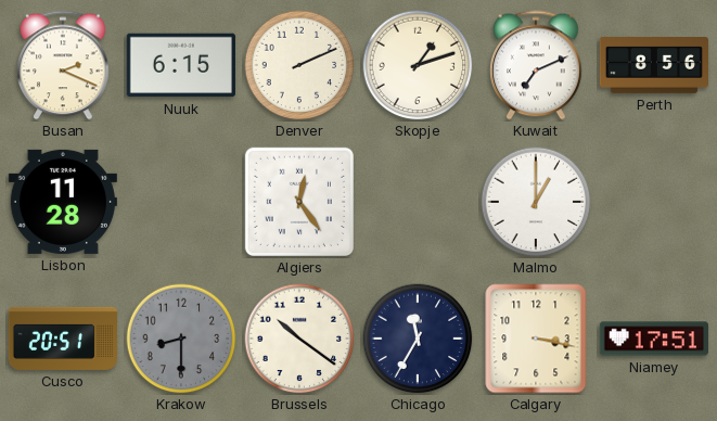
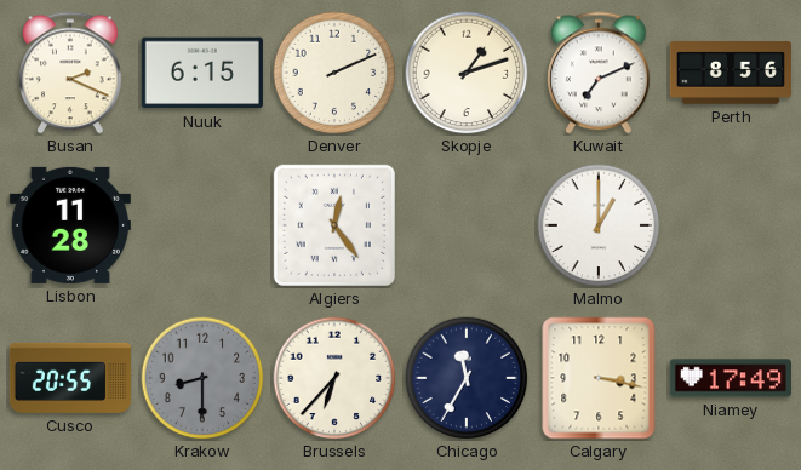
Cusco: 20:51 -> 20:55 (69, 378)
Brussels: 10:21 -> 6:37 (334, 378)
Niamey: 17:51 -> 17:49 (731, 378)
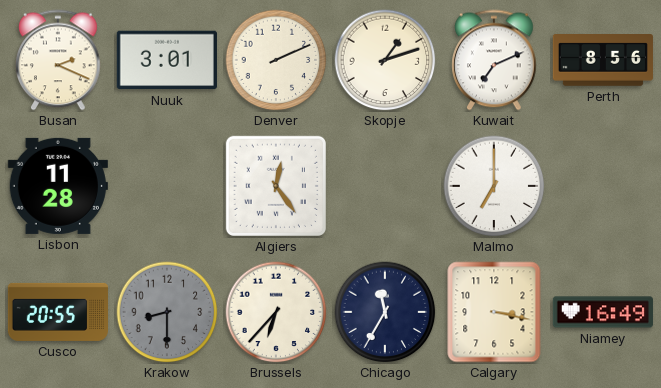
Nuuk: 6:15 -> 3:01 (167, 60)
Malmo: 1:00 -> 7:00 (494, 186)
Niamey: 17:49 -> 16:49 (603, 312)
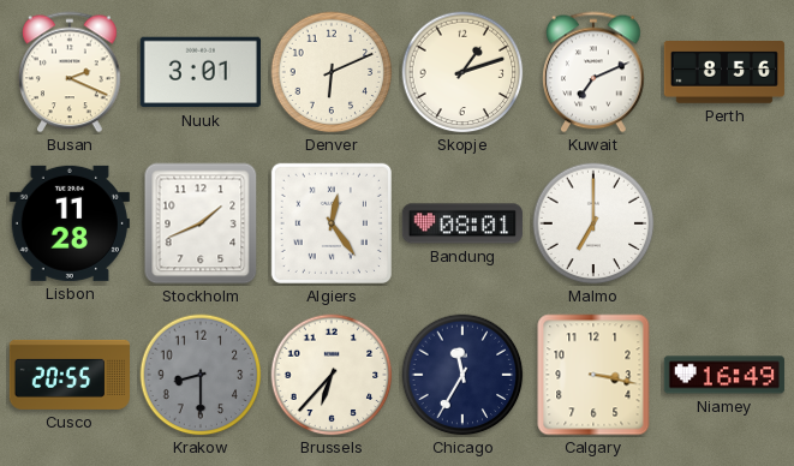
Denver: 2:11 -> 6:11 (332, 72)
Stockholm: none -> 1:41 (201, 223)
Bandung: none -> 08:01 (462, 223)
